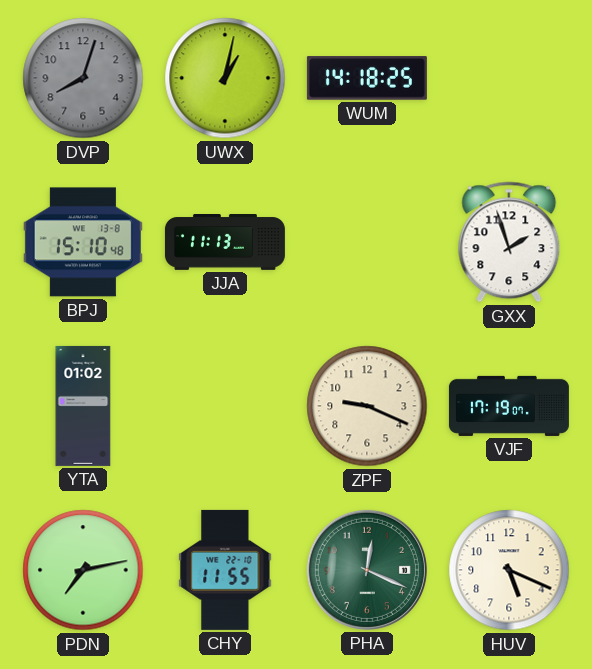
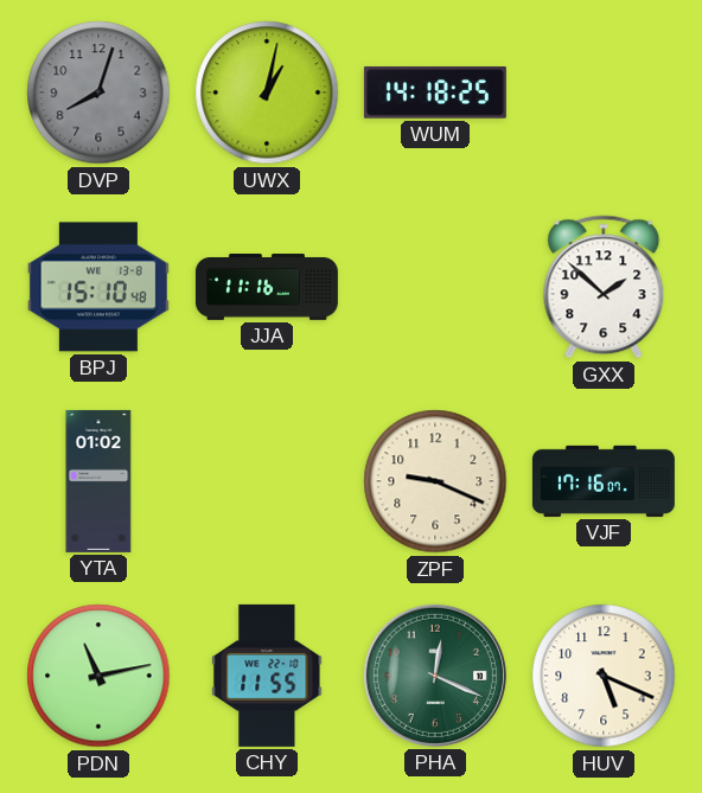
JJA: 11:13 -> 11:16 (267, 288)
GXX: 1:57 -> 1:52 (604, 287)
VJF: 17:19 -> 17:16 (604, 481)
PDN: 7:13 -> 11:13 (98, 676)
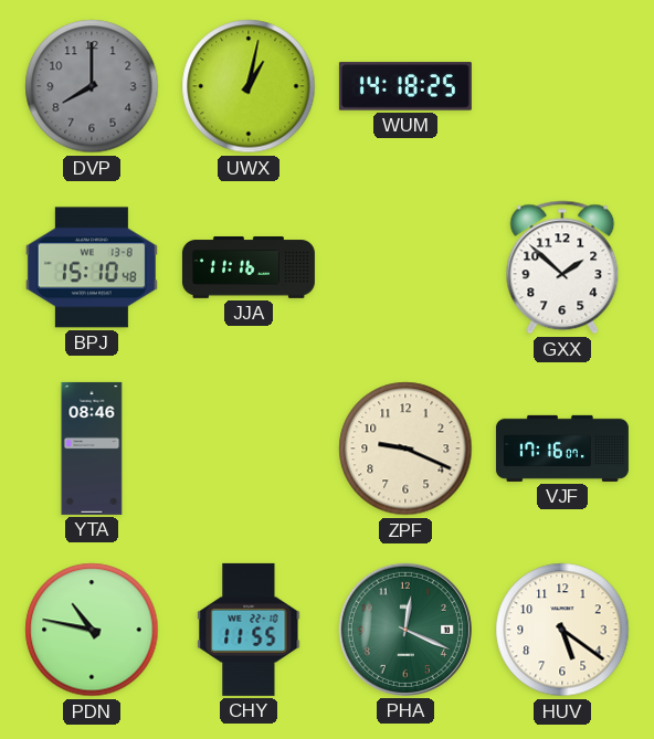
DVP: 8:03 -> 8:00 (92, 86)
YTA: 01:02 -> 08:46 (92, 448)
PDN: 11:13 -> 10:47 (92, 630)
HUV: 5:19 -> 5:21 (562, 630)
